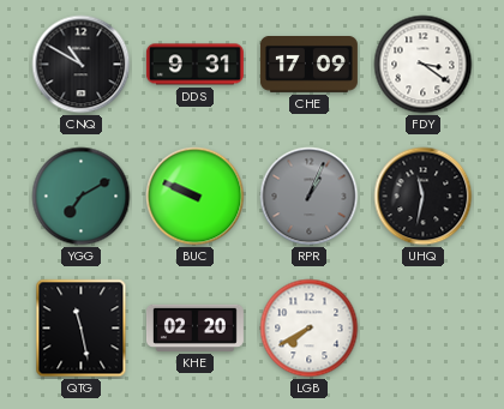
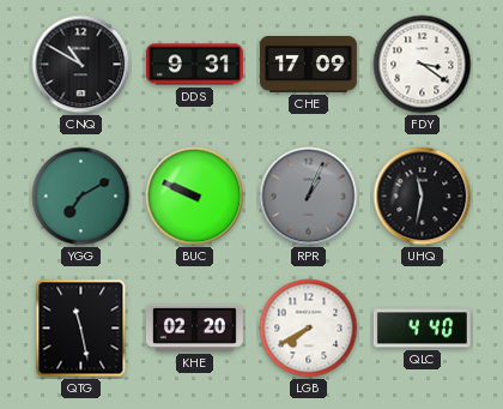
QLC: none -> 4:40 (422, 329)
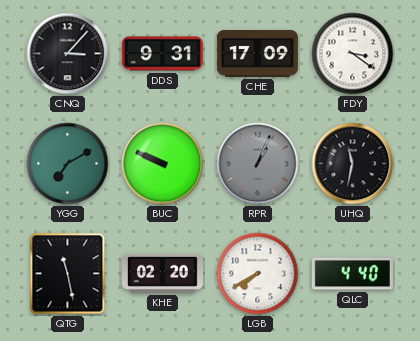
CNQ: 10:50 -> 3:07 (68, 54)
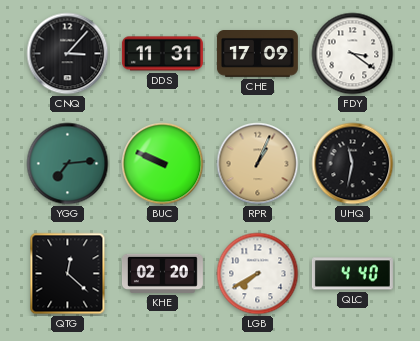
DDS: 9:31 -> 11:31 (162, 54)
YGG: 7:10 -> 7:14 (68, 164)
RPR dial: grey -> champagne (258, 164)
QTG: 11:28 -> 12:22 (68, 274)
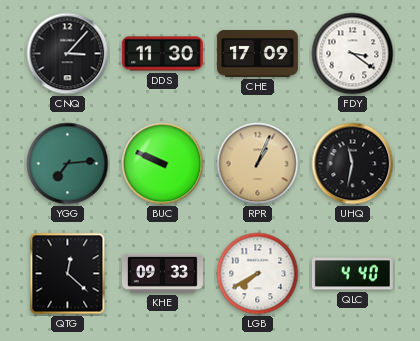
DDS: 11:31 -> 11:30 (162, 54)
KHE: 02:20 -> 09:33 (162, 273)
